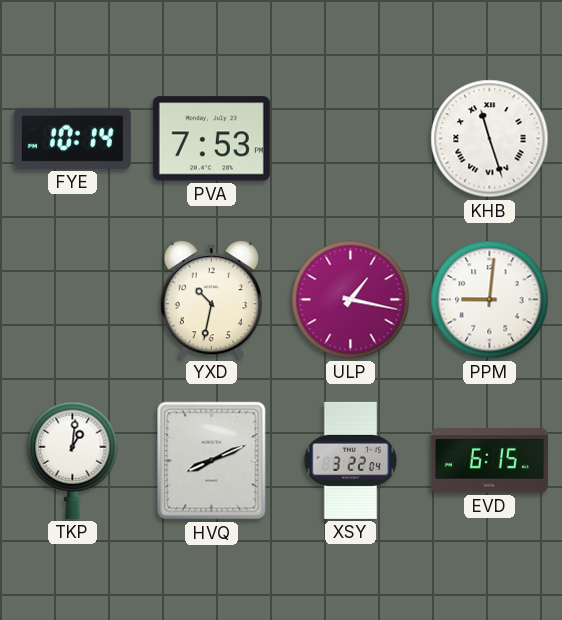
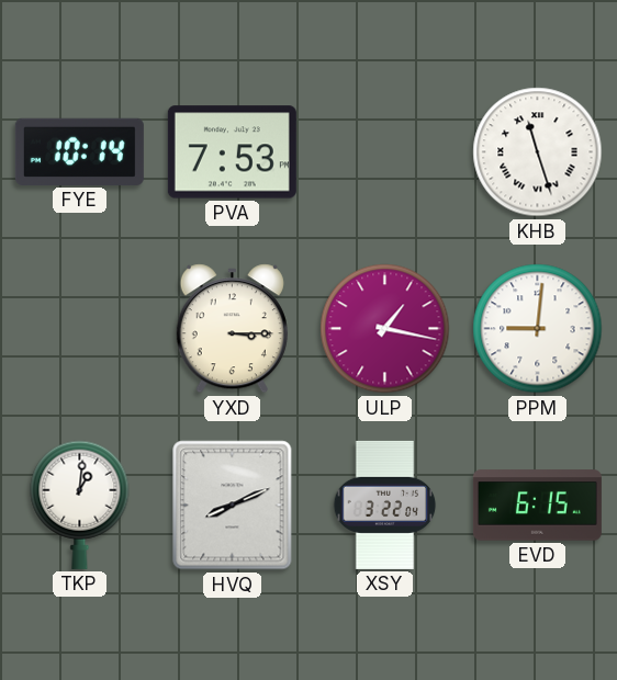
YXD: 10:32 -> 3:15 (232, 329)
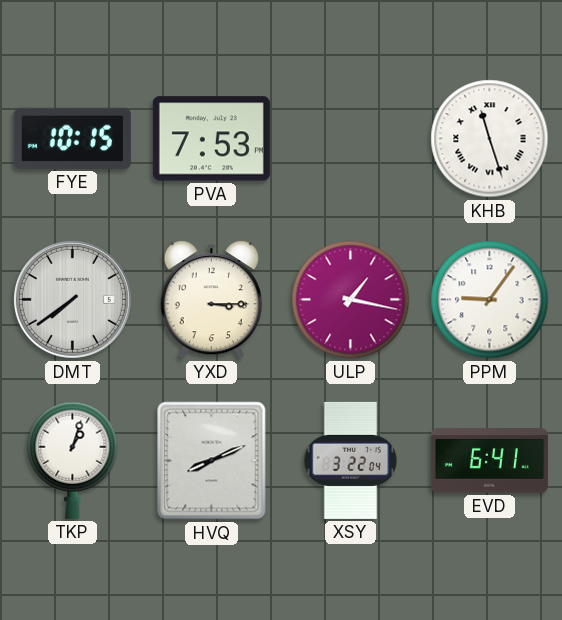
FYE: 10:14 -> 10:15 (72, 138)
DMT: none -> 7:39 (72, 299)
PPM: 9:01 -> 9:06 (490, 300)
TKP: 1:01 -> 1:03 (73, 460)
EVD: 6:15 -> 6:41 (489, 461)
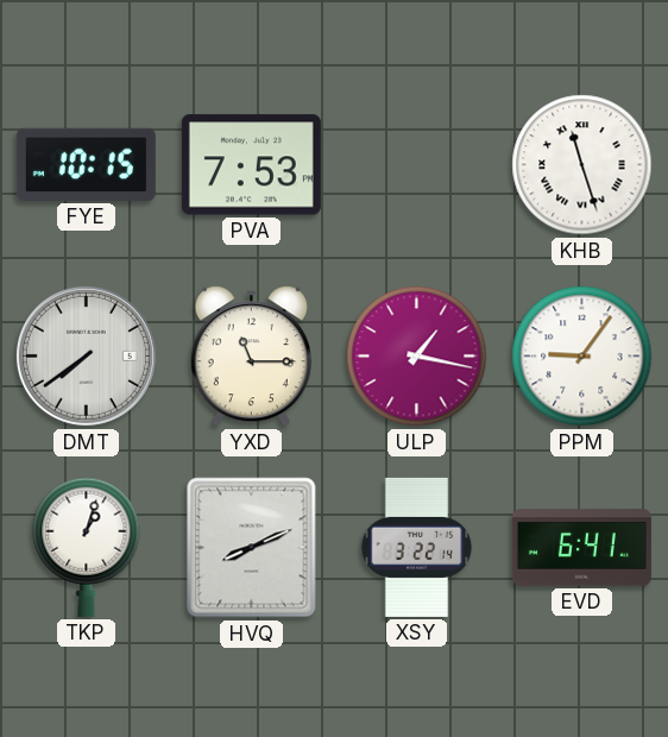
YXD: 3:15 -> 11:15 (251, 357)
XSY: 3:22:04 -> 3:22:14 (417, 547)
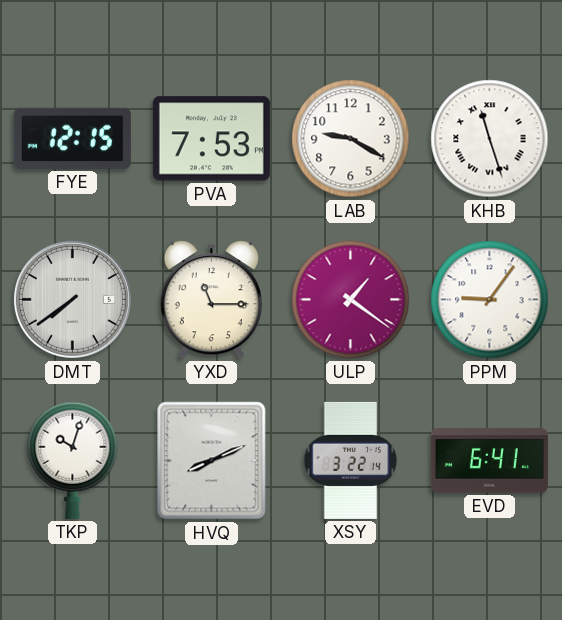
FYE: 10:15 -> 12:15 (72, 138)
LAB: none -> 9:20 (351, 139)
ULP: 1:17 -> 1:21 (351, 300)
TKP: 1:03 -> 10:03 (73, 460)
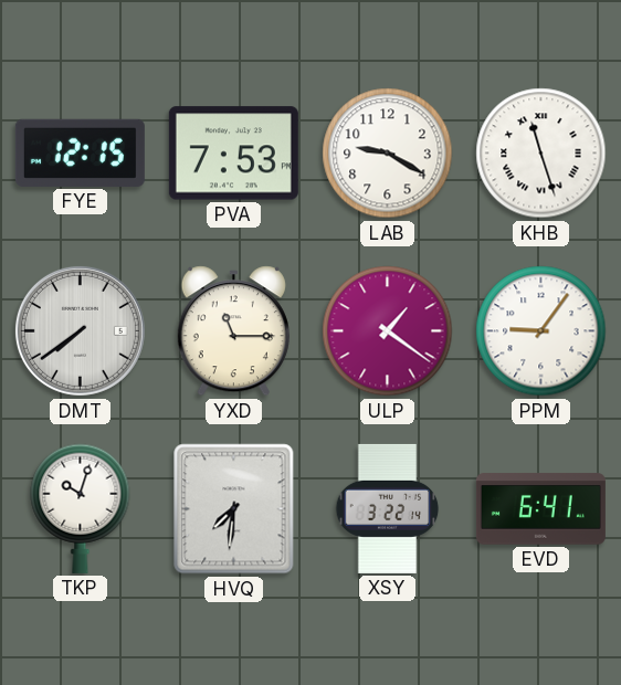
HVQ: 8:11 -> 7:31 (234, 509)
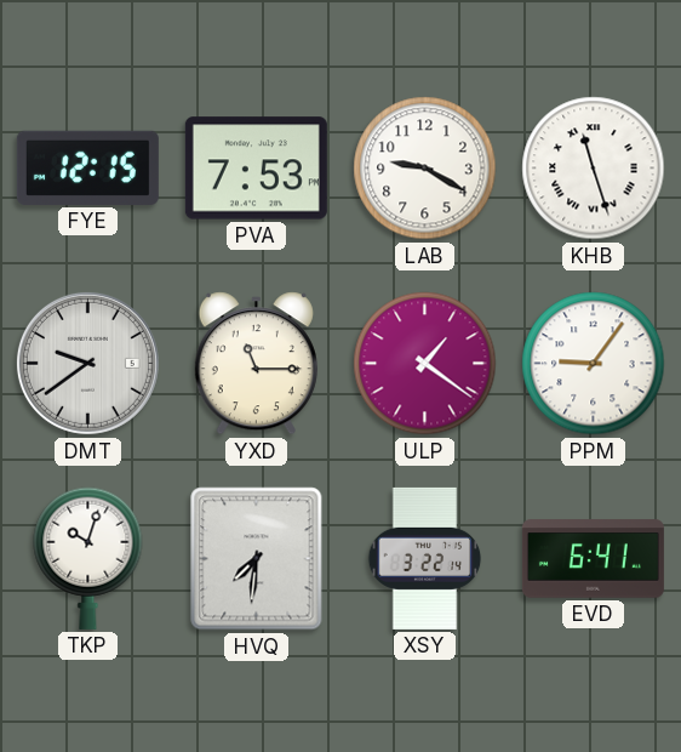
DMT: 7:39 -> 9:39 (87, 363)
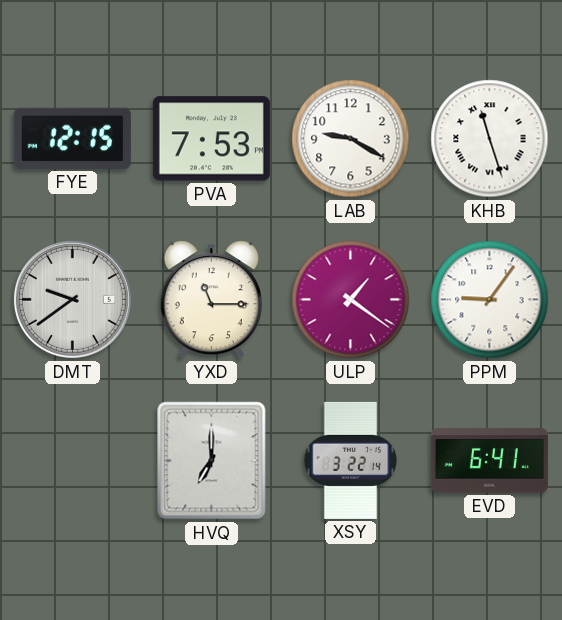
TKP: 10:03 -> none (88, 558)
HVQ: 7:31 -> 7:00 (212, 461)
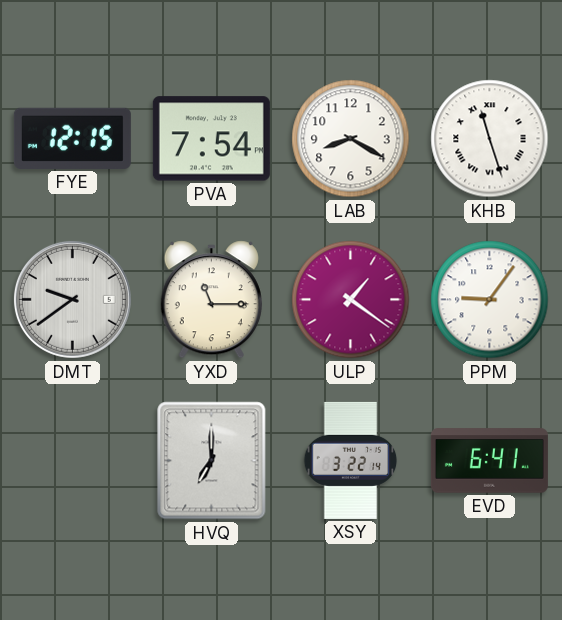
PVA: 7:53 -> 7:54 (211, 139)
LAB: 9:20 -> 8:20 (351, 139)
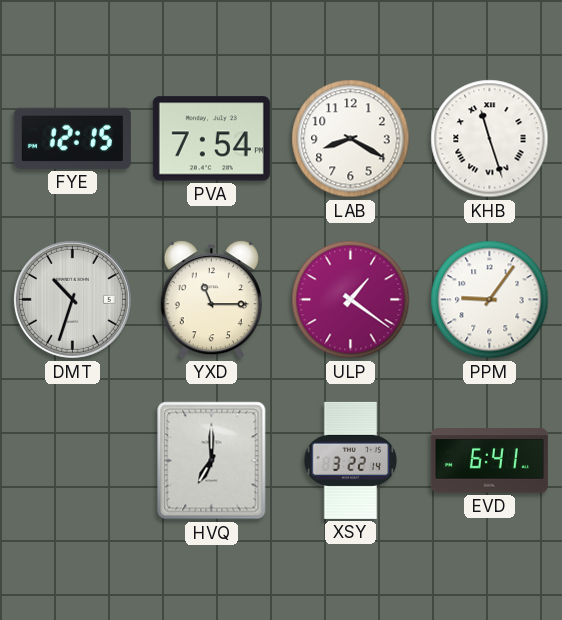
DMT: 9:39 -> 10:33 (72, 299)
